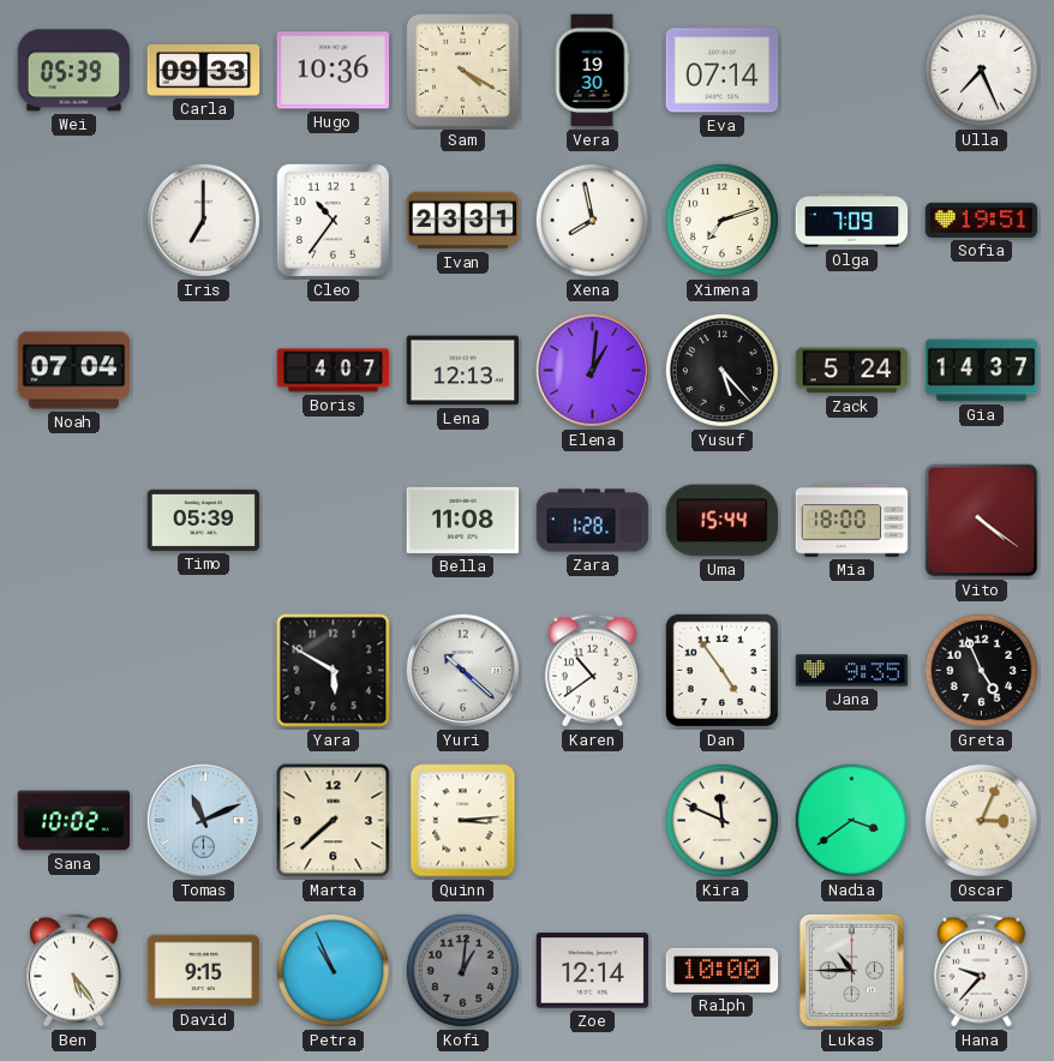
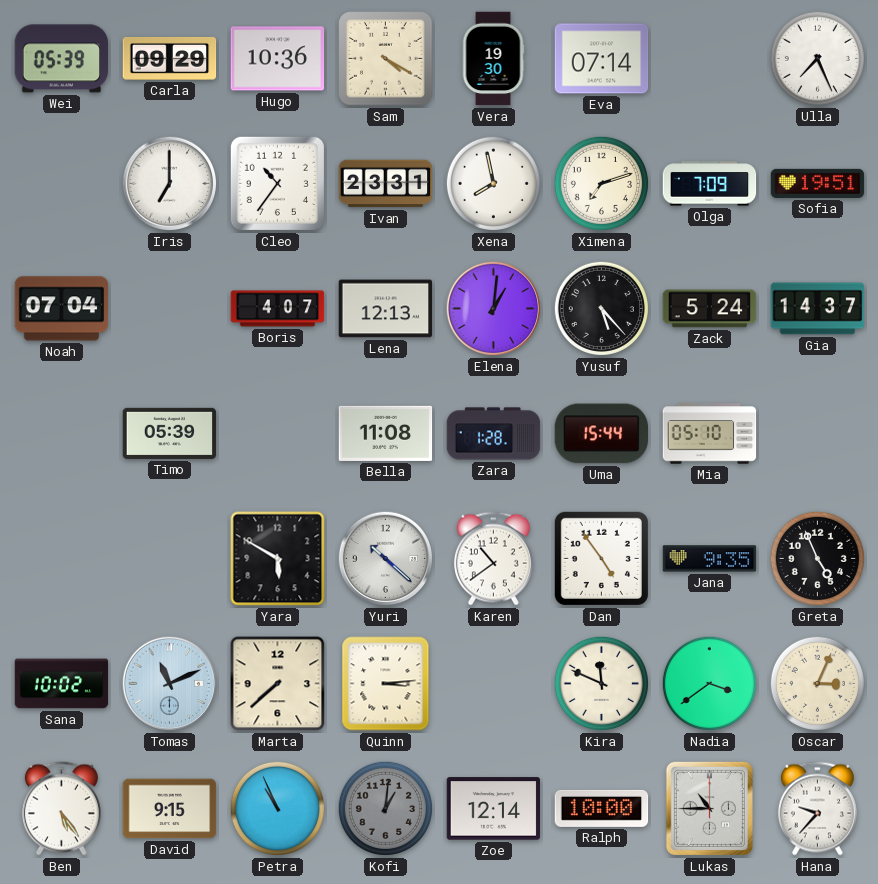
Carla: 09:33 -> 09:29 (170, 58)
Mia: 18:00 -> 05:10 (710, 434)
Vito: 4:21 -> none (982, 521)
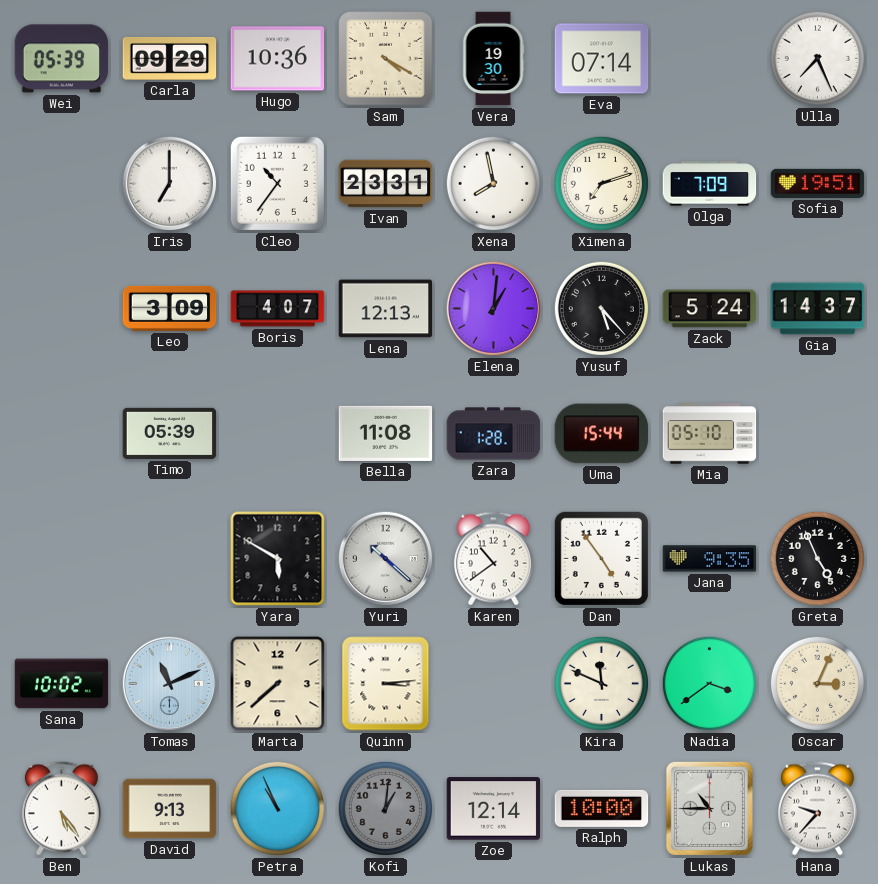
Noah: 07:04 -> none (62, 309)
Leo: none -> 3:09 (170, 308)
David: 9:15 -> 9:13 (170, 809)
